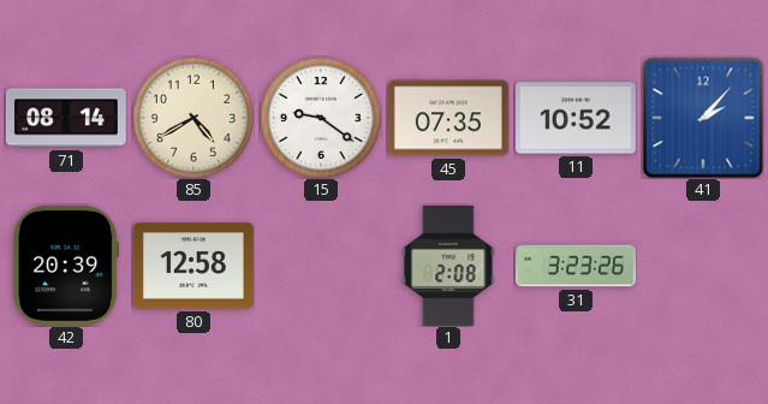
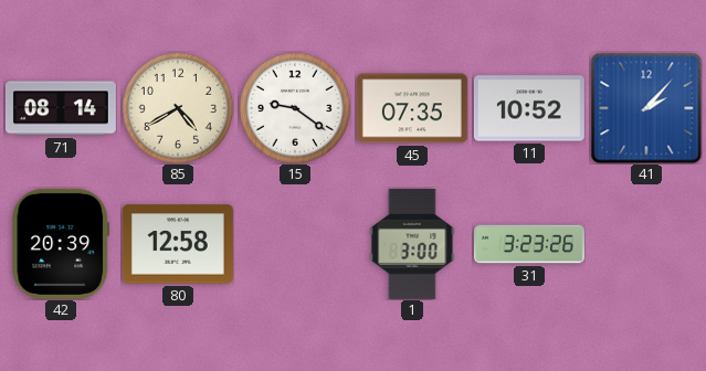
1: 2:08 -> 3:00 (412, 244)
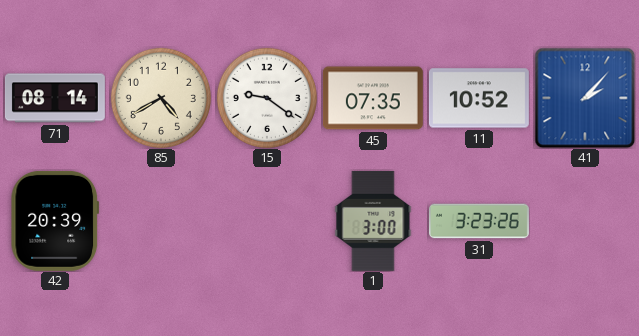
80: 12:58 -> none (178, 244)
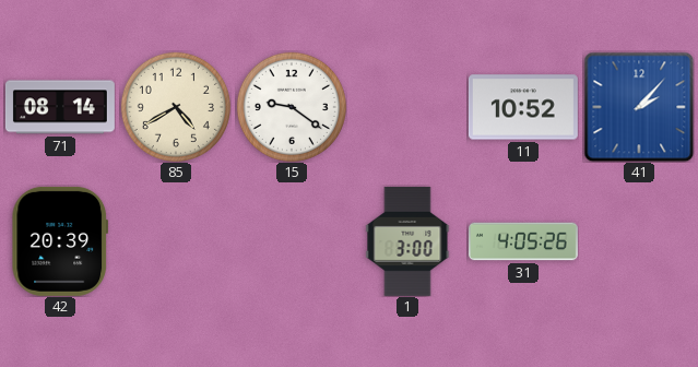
45: 07:35 -> none (373, 98)
31: 3:23 -> 4:05 (523, 241)
